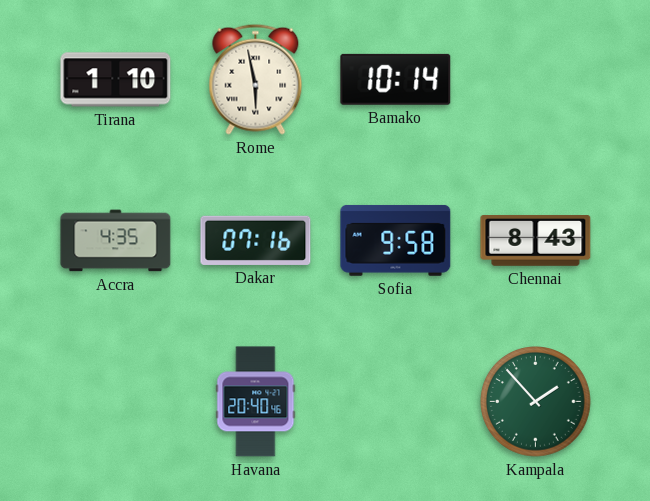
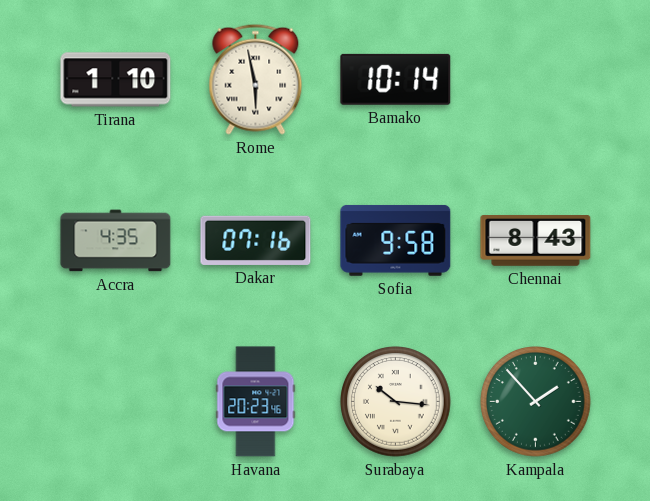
Havana: 20:40 -> 20:23 (256, 402)
Surabaya: none -> 10:16 (396, 402)
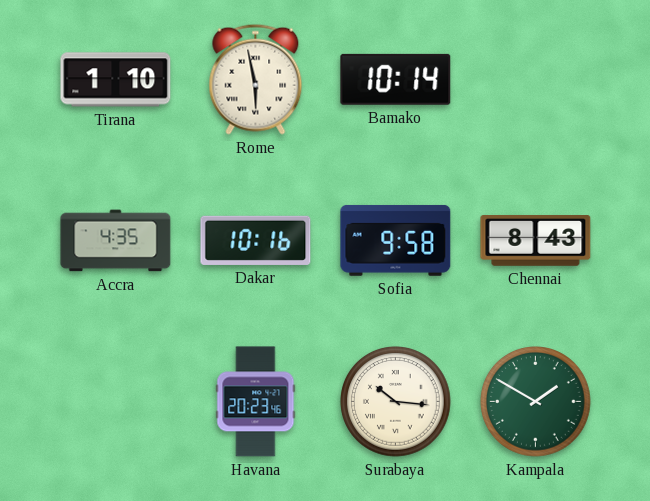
Dakar: 07:16 -> 10:16 (256, 240)
Kampala: 1:53 -> 1:50 (536, 402)
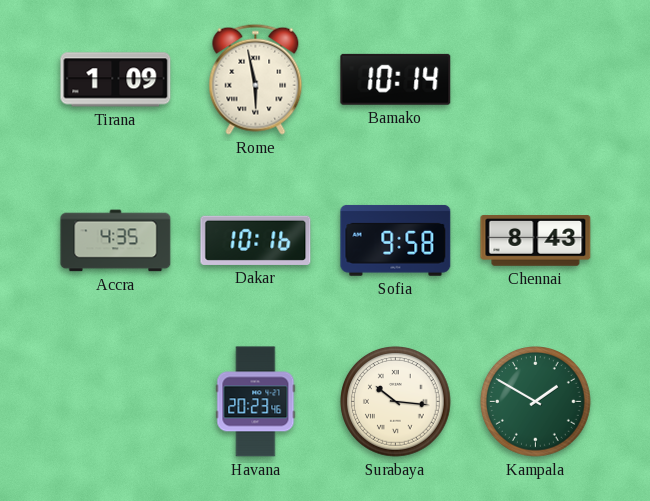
Tirana: 1:10 -> 1:09 (116, 80)
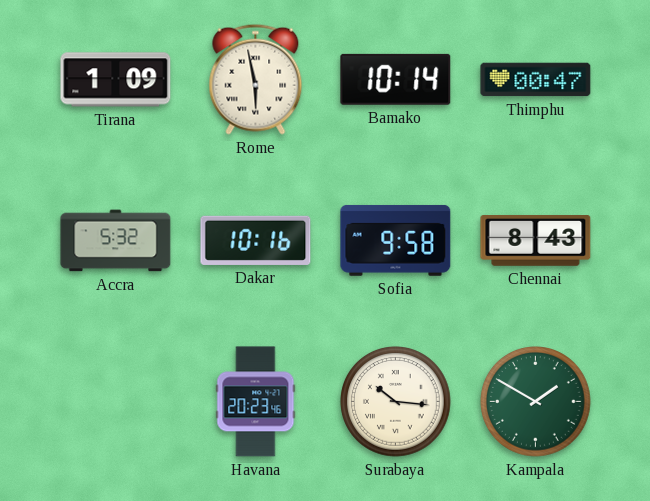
Thimphu: none -> 00:47 (536, 80)
Accra: 4:35 -> 5:32 (116, 241)
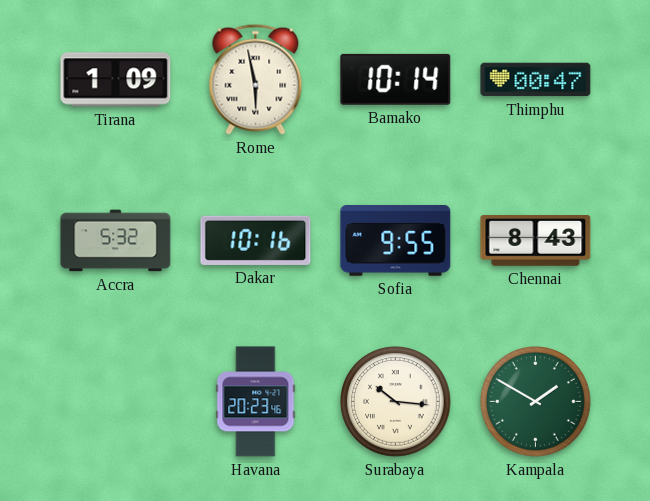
Sofia: 9:58 -> 9:55 (396, 240)
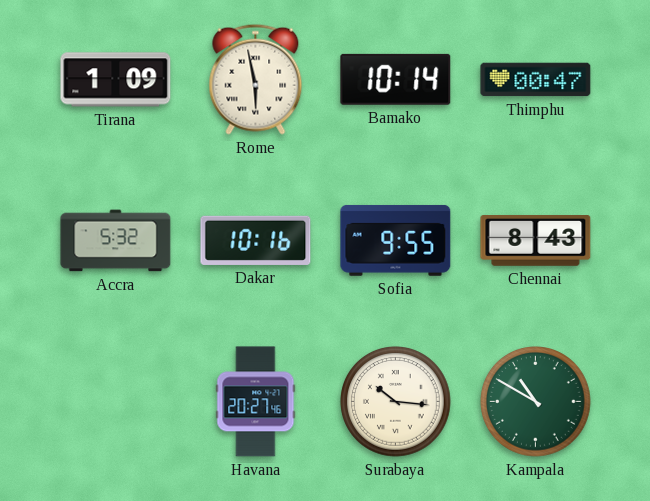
Havana: 20:23 -> 20:27 (256, 402)
Kampala: 1:50 -> 10:50 (536, 402)
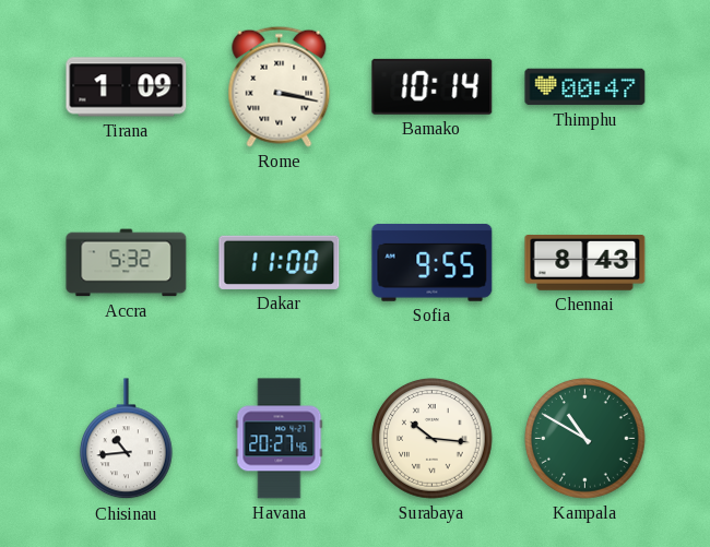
Rome: 5:58 -> 3:17 (280, 86)
Dakar: 10:16 -> 11:00 (280, 262)
Chisinau: none -> 10:44 (127, 439)
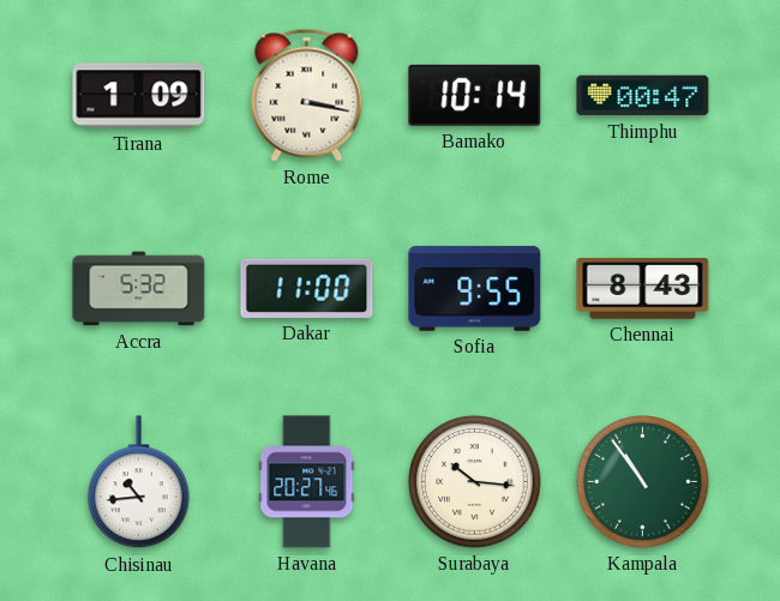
Kampala: 10:50 -> 10:54 (643, 482)
